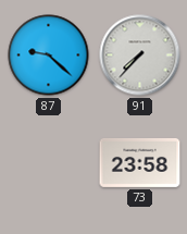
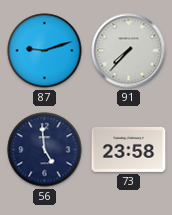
87: 9:22 -> 9:12 (45, 51)
56: none -> 4:59 (45, 150)
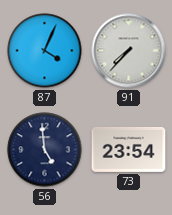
87: 9:12 -> 4:04 (45, 51)
73: 23:58 -> 23:54 (129, 149)
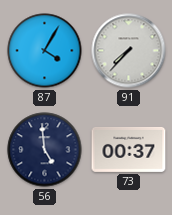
87: 4:04 -> 4:05 (45, 51)
73: 23:54 -> 00:37 (129, 149)
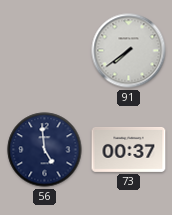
87: 4:05 -> none (45, 51)
91: 7:37 -> 7:39 (129, 51)
